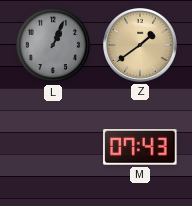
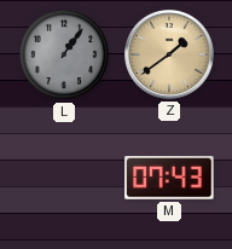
L: 1:04 -> 1:06 (64, 54)
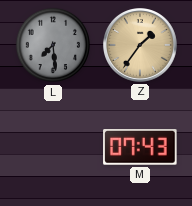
L: 1:06 -> 7:29 (53, 45)
Z: 1:39 -> 1:36 (141, 46)
